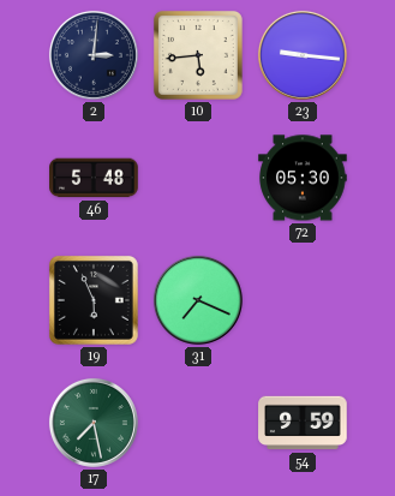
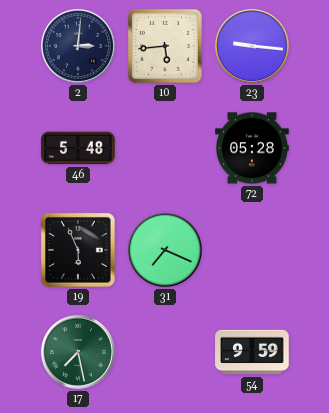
72: 05:30 -> 05:28 (252, 148)
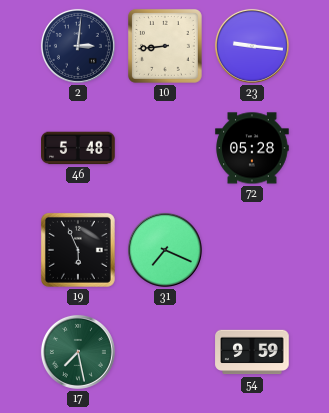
10: 5:44 -> 8:44 (165, 46)
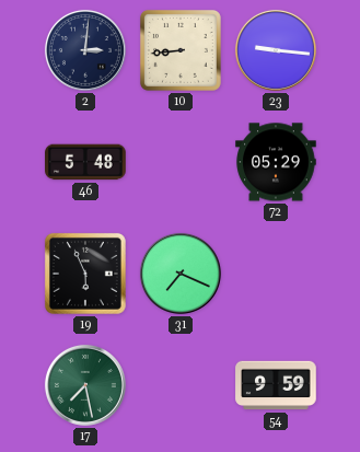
72: 05:28 -> 05:29 (276, 162)
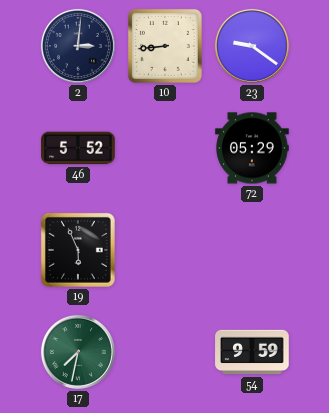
23: 9:16 -> 9:21 (252, 46)
46: 5:48 -> 5:52 (78, 148)
31: 7:19 -> none (181, 274)
17: 7:28 -> 7:32 (78, 352)
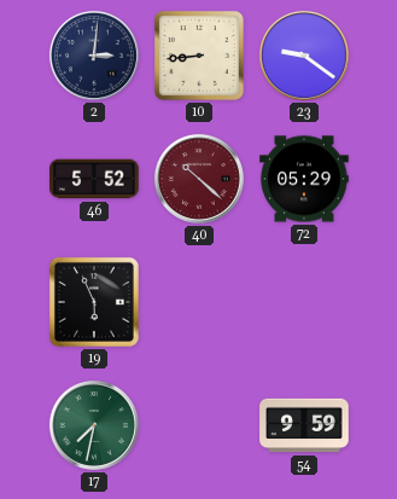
40: none -> 10:22 (199, 179)
